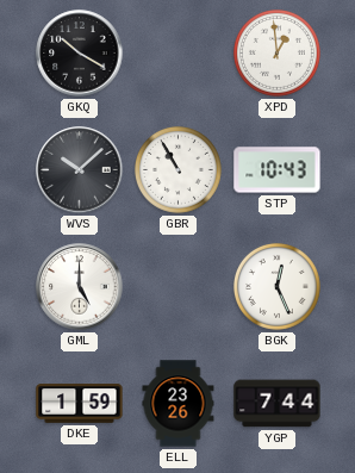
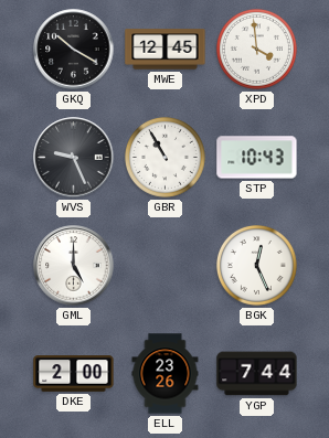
MWE: none -> 12:45 (166, 50)
XPD: 12:59 -> 3:59 (256, 49)
WVS: 10:08 -> 9:26 (74, 158)
DKE: 1:59 -> 2:00 (74, 374)
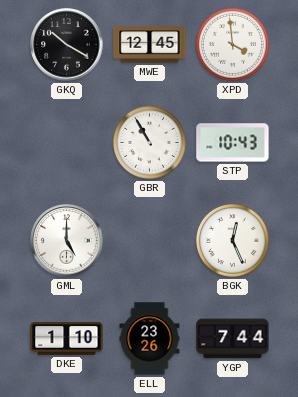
WVS: 9:26 -> none (74, 158)
DKE: 2:00 -> 1:10 (67, 339)
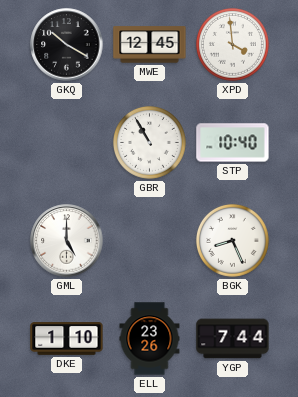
STP: 10:43 -> 10:40 (233, 143)
BGK: 12:26 -> 8:26 (232, 240)
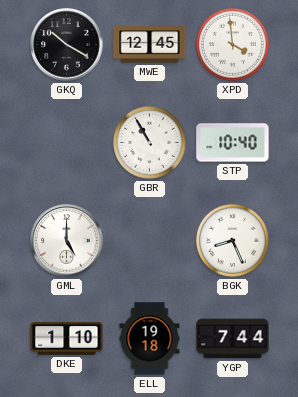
ELL: 23:26 -> 19:18 (150, 339)
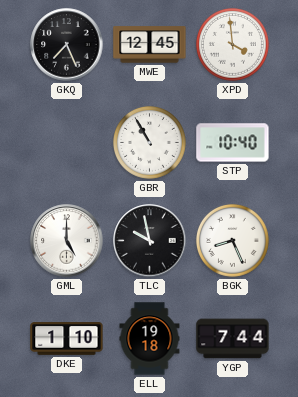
GKQ: 10:20 -> 7:26 (67, 45)
TLC: none -> 9:58 (150, 241)
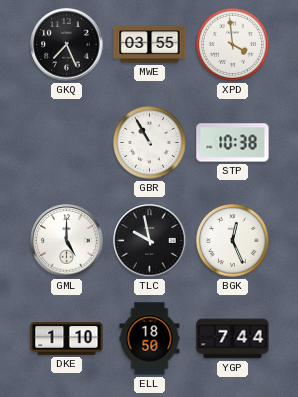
MWE: 12:45 -> 03:55 (150, 45)
STP: 10:40 -> 10:38 (233, 143)
BGK: 8:26 -> 12:26 (232, 240)
ELL: 19:18 -> 18:50 (150, 339)
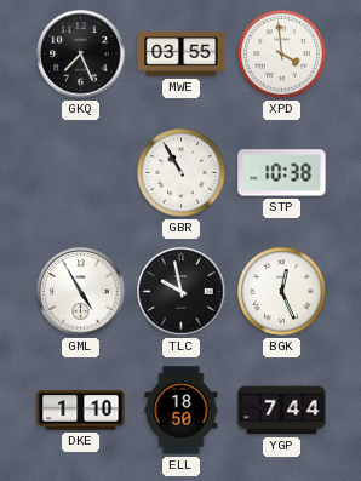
GML: 5:00 -> 4:55 (81, 292)
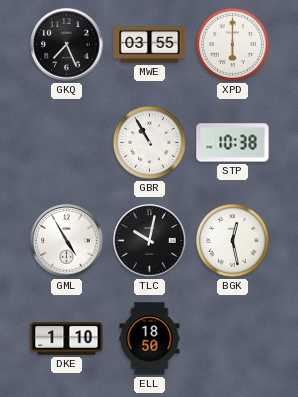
XPD: 3:59 -> 6:00 (232, 44)
TLC: 9:58 -> 10:02 (150, 241)
BGK: 12:26 -> 12:28 (232, 240)
YGP: 7:44 -> none (282, 411)
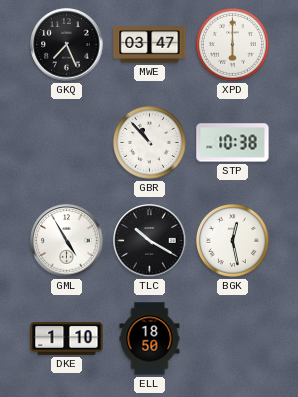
MWE: 03:55 -> 03:47 (150, 45)
GBR: 10:55 -> 10:53 (149, 142)
TLC: 10:02 -> 10:20 (150, 241)
